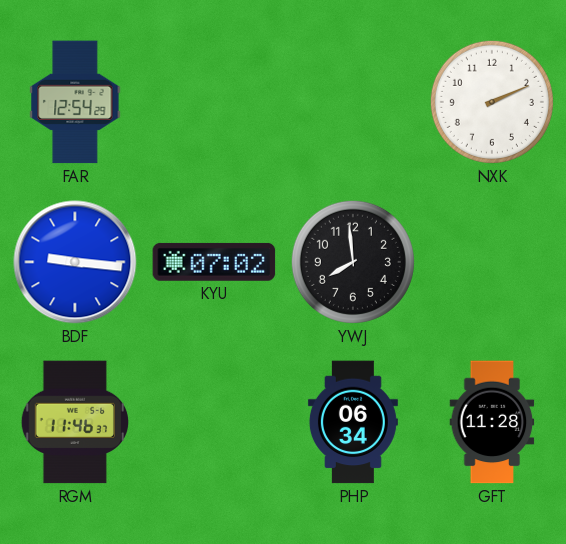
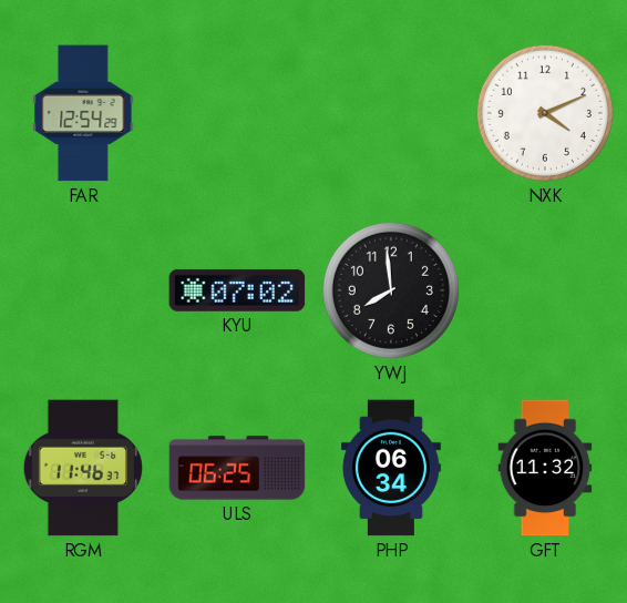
NXK: 2:11 -> 4:11 (545, 113)
BDF: 9:16 -> none (75, 262)
ULS: none -> 06:25 (237, 468)
GFT: 11:28 -> 11:32 (545, 468)
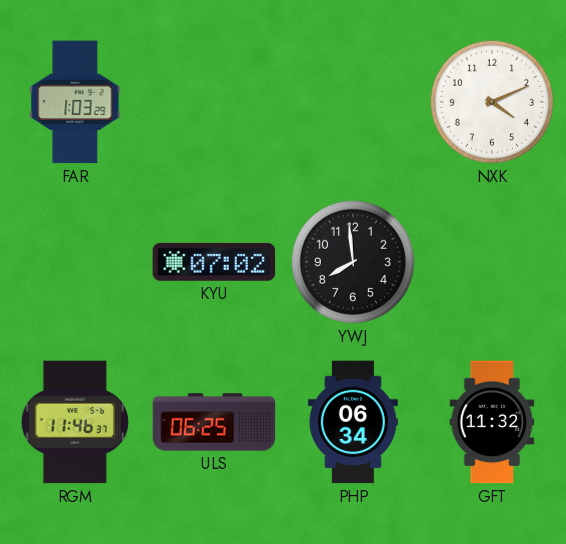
FAR: 12:54 -> 1:03 (75, 102)
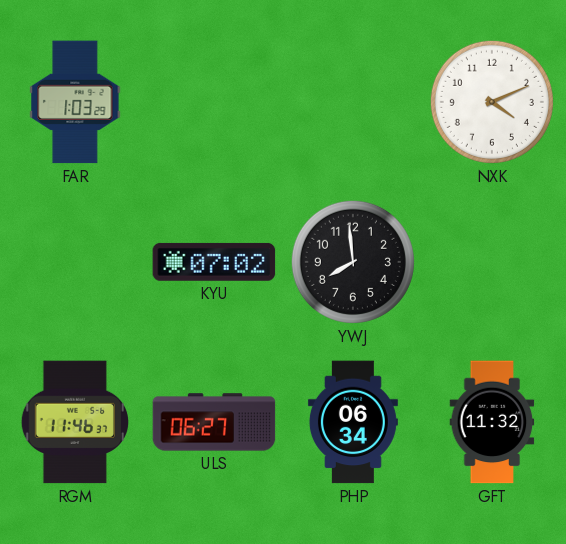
ULS: 06:25 -> 06:27 (214, 422)
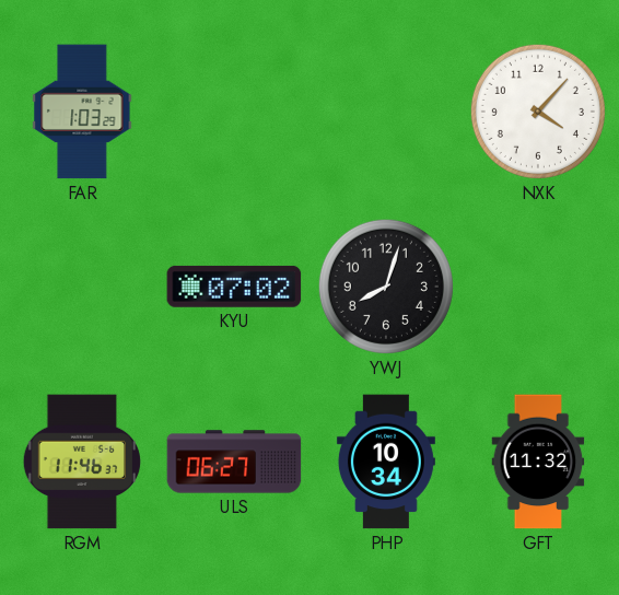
NXK: 4:11 -> 4:07 (538, 112)
YWJ: 7:59 -> 8:03 (386, 287)
PHP: 06:34 -> 10:34 (386, 462)
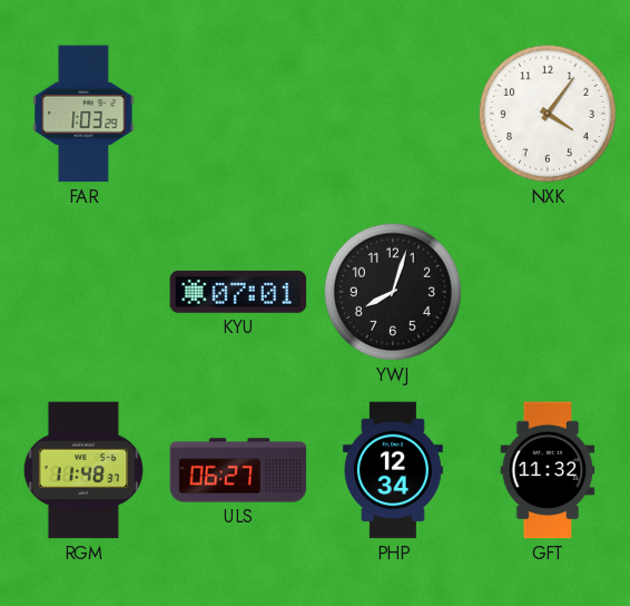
NXK: 4:07 -> 4:06 (548, 114)
KYU: 07:02 -> 07:01 (238, 292)
RGM: 11:46 -> 11:48 (82, 470)
PHP: 10:34 -> 12:34 (393, 470)
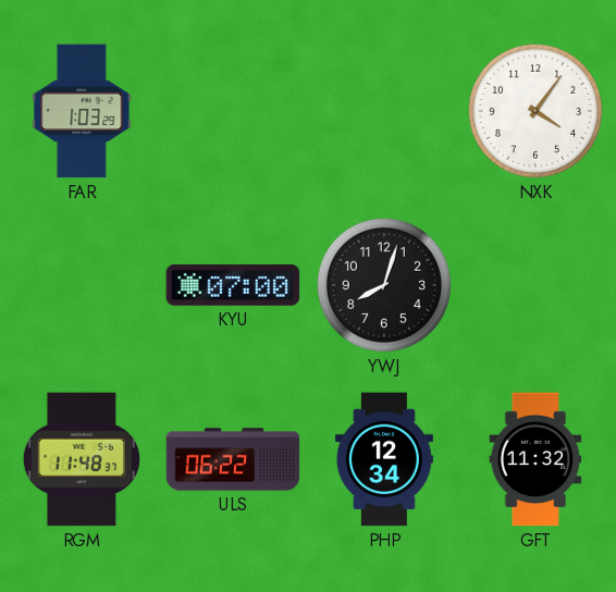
KYU: 07:01 -> 07:00 (233, 285)
ULS: 06:27 -> 06:22 (233, 459)
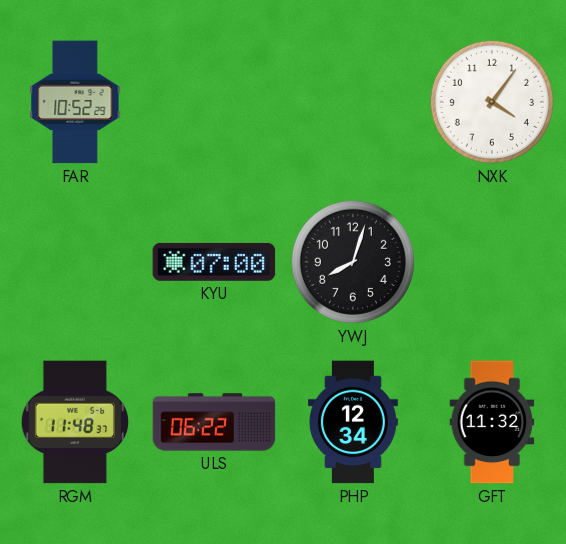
FAR: 1:03 -> 10:52 (75, 102)
